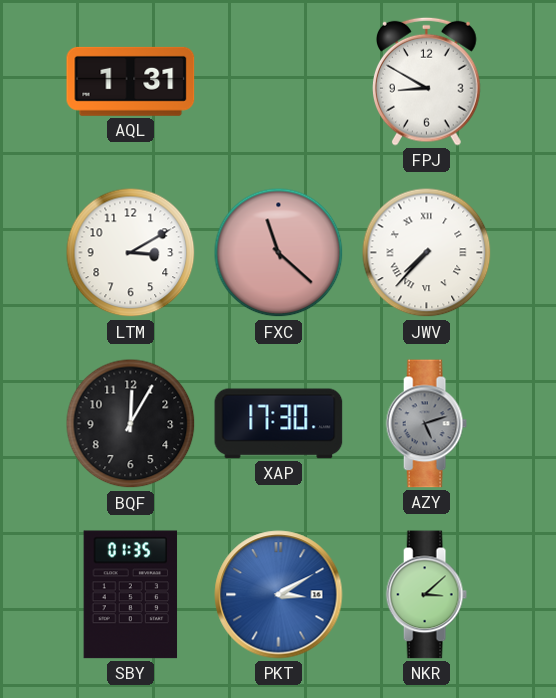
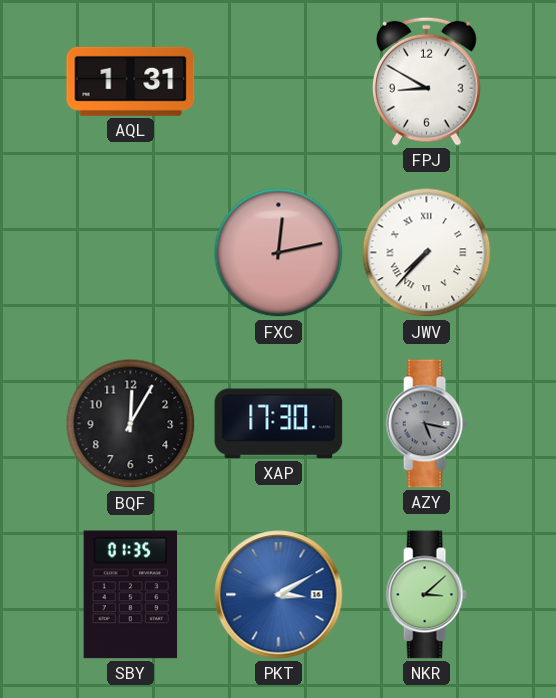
LTM: 3:10 -> none (131, 253)
FXC: 11:22 -> 12:13 (279, 253)
AZY: 5:12 -> 5:17 (426, 424)
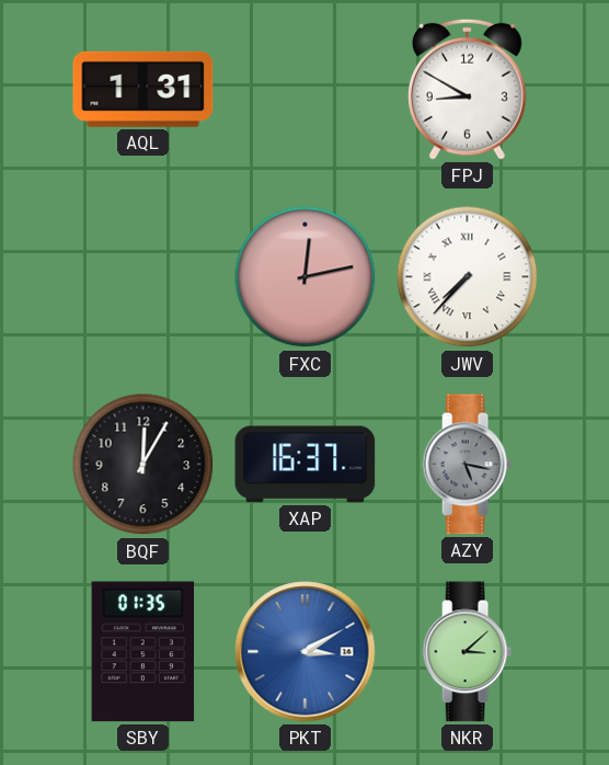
XAP: 17:30 -> 16:37 (306, 465)
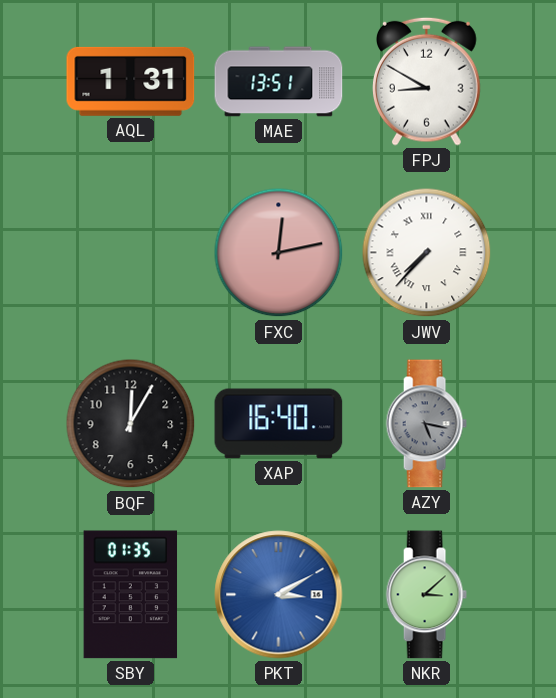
MAE: none -> 13:51 (279, 82)
XAP: 16:37 -> 16:40 (279, 424)
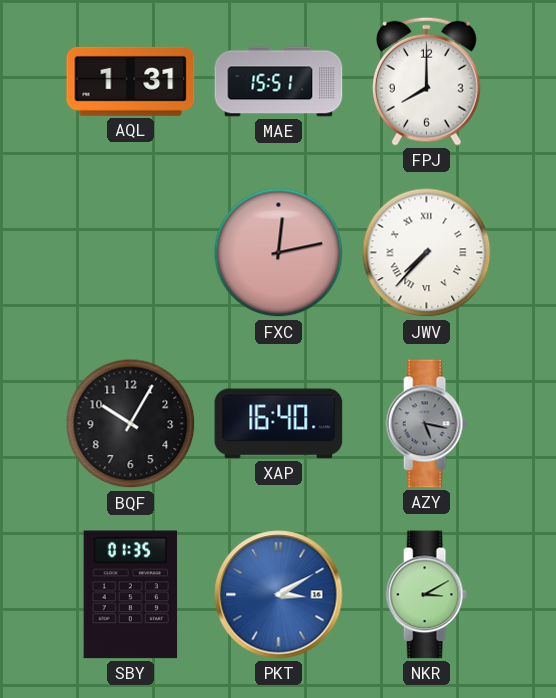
MAE: 13:51 -> 15:51 (279, 82)
FPJ: 8:50 -> 8:00 (427, 81)
BQF: 12:05 -> 10:05 (131, 424)
NKR: 3:08 -> 3:10 (426, 595)
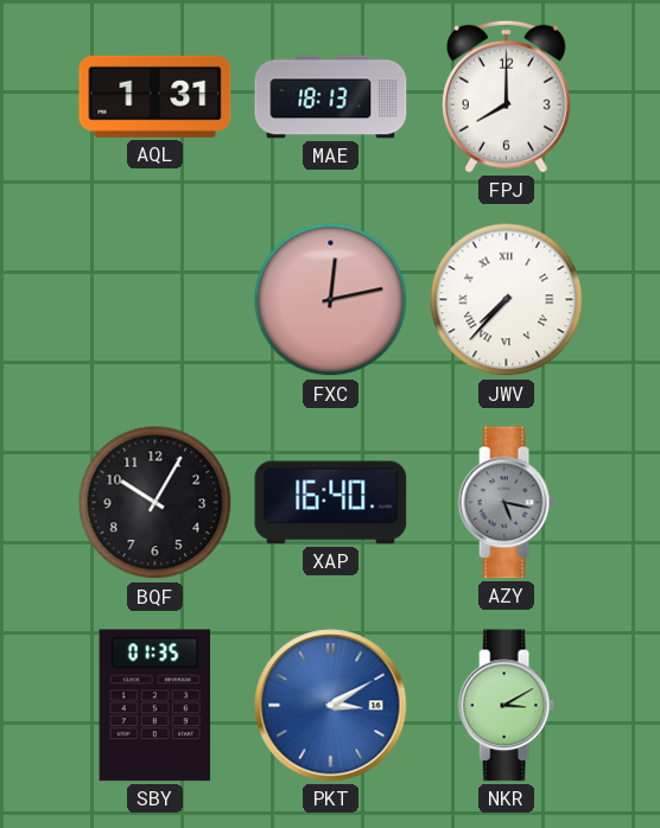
MAE: 15:51 -> 18:13 (331, 97)
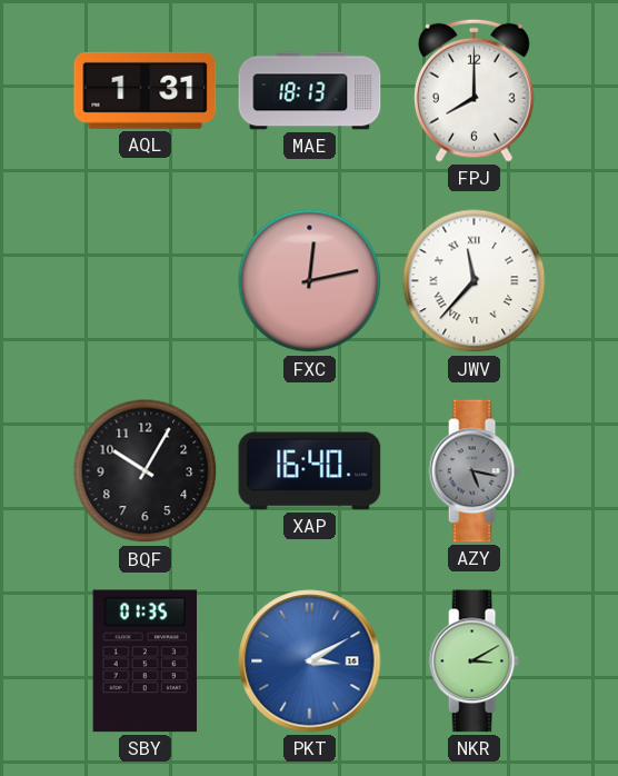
JWV: 7:37 -> 11:37 (475, 281)
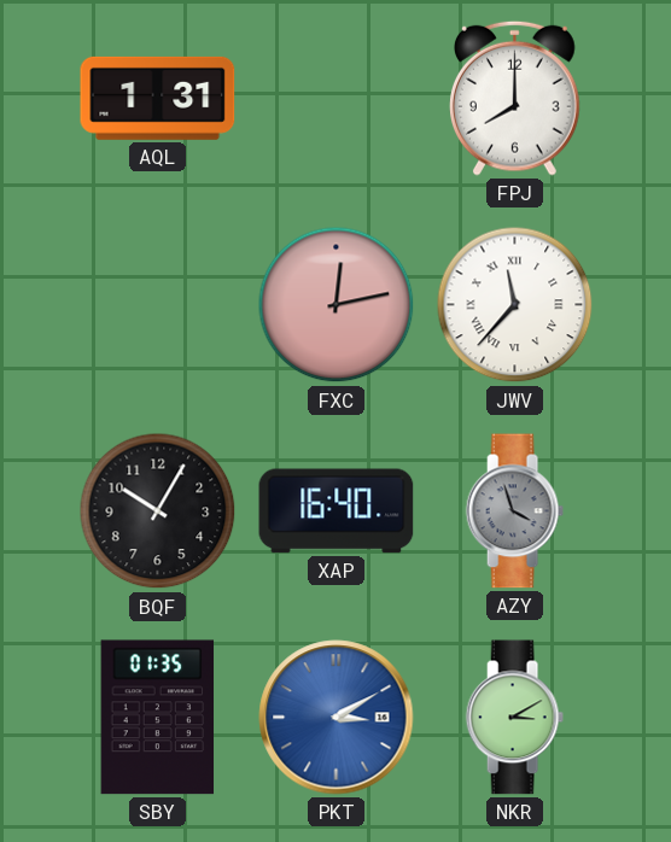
MAE: 18:13 -> none (310, 91)
AZY: 5:17 -> 3:57 (514, 511)
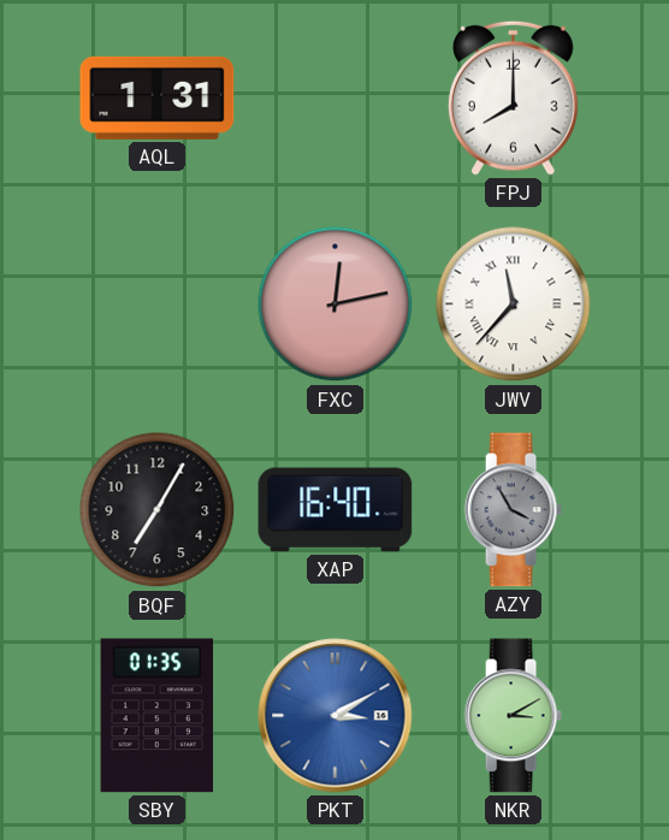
BQF: 10:05 -> 7:05 (158, 510)
AZY: 3:57 -> 3:55 (513, 510)
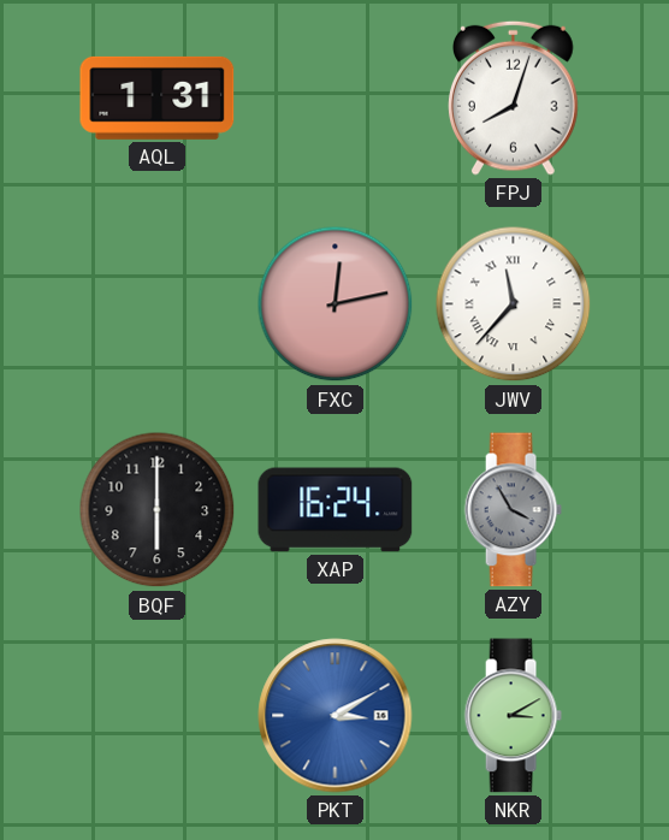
FPJ: 8:00 -> 8:03 (514, 97)
BQF: 7:05 -> 6:00 (158, 510)
XAP: 16:40 -> 16:24 (336, 510)
SBY: 01:35 -> none (158, 716)
